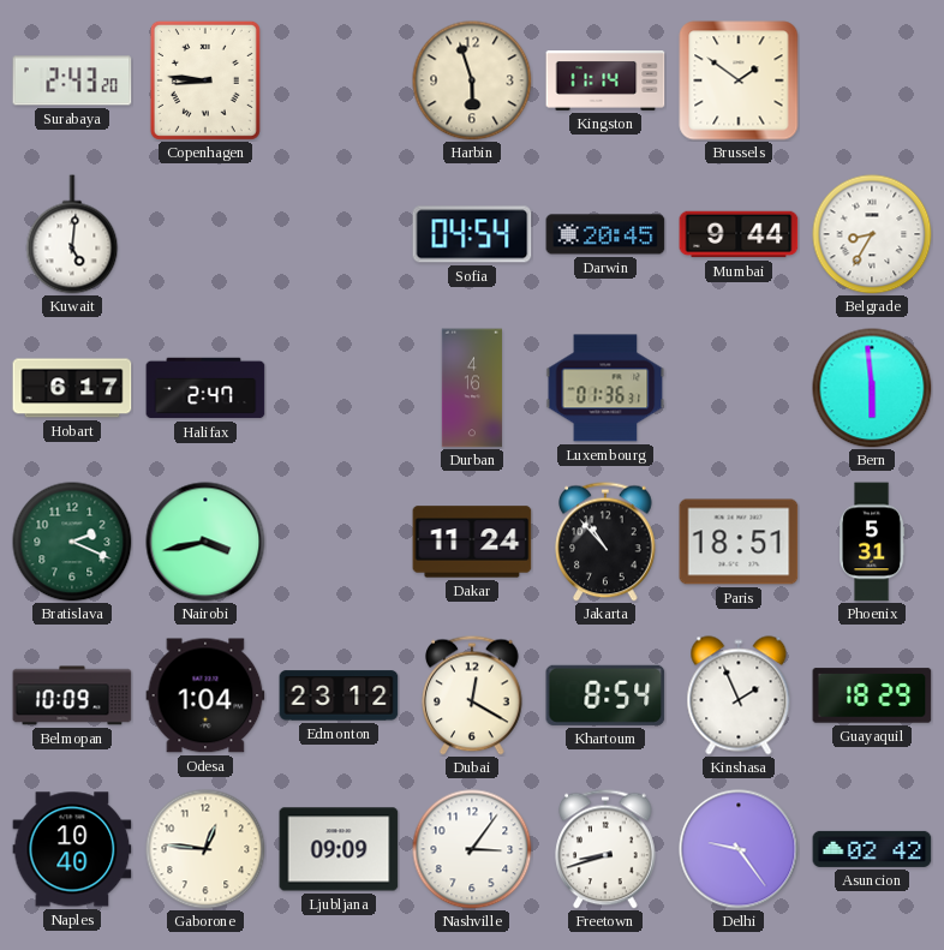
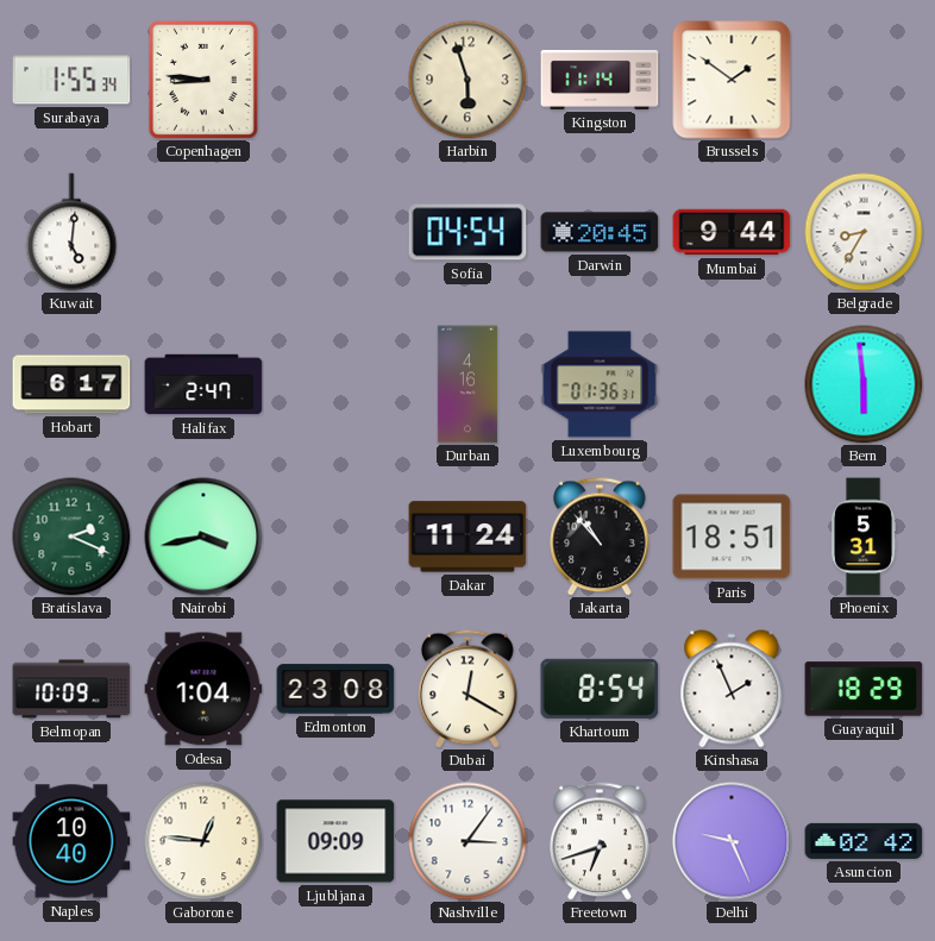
Surabaya: 2:43 -> 1:55 (71, 80)
Edmonton: 23:12 -> 23:08 (335, 689)
Freetown: 8:42 -> 6:42 (600, 841)
Delhi: 9:24 -> 9:26 (732, 841)
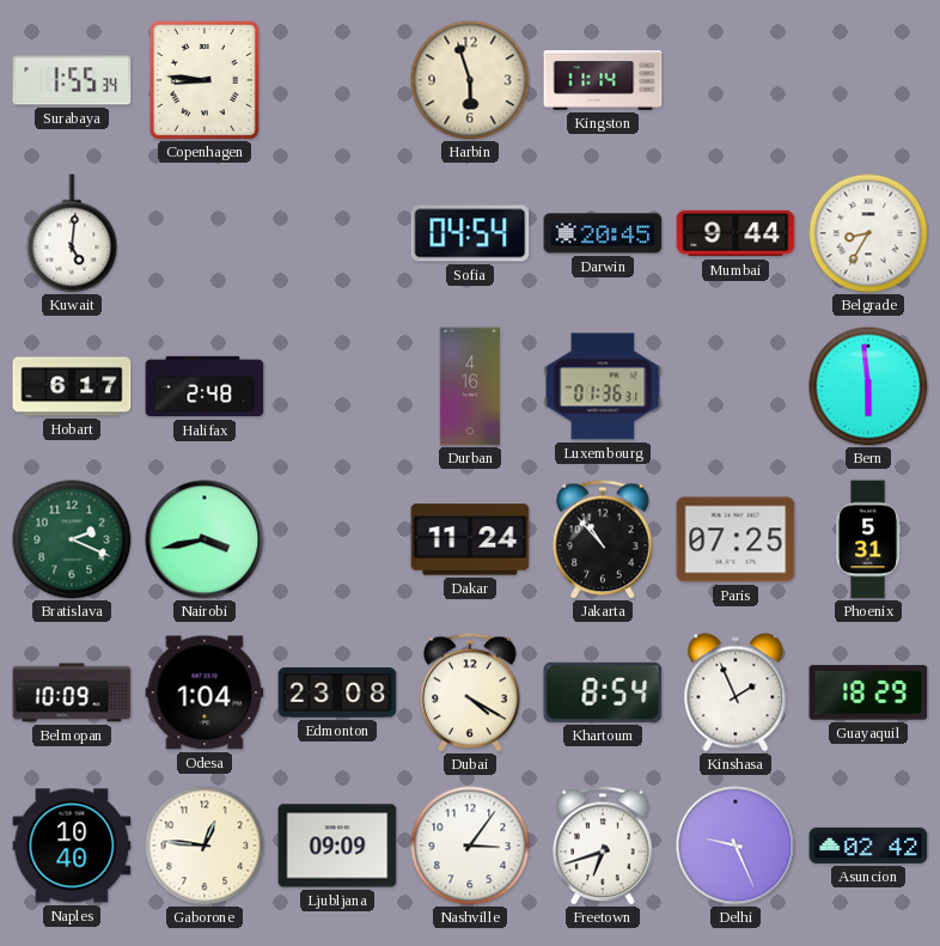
Brussels: 1:51 -> none (732, 80)
Halifax: 2:47 -> 2:48 (205, 386)
Paris: 18:51 -> 07:25 (735, 539)
Dubai: 12:20 -> 4:20 (470, 692)
